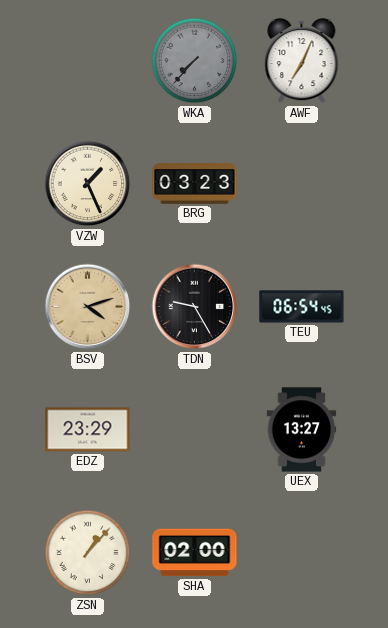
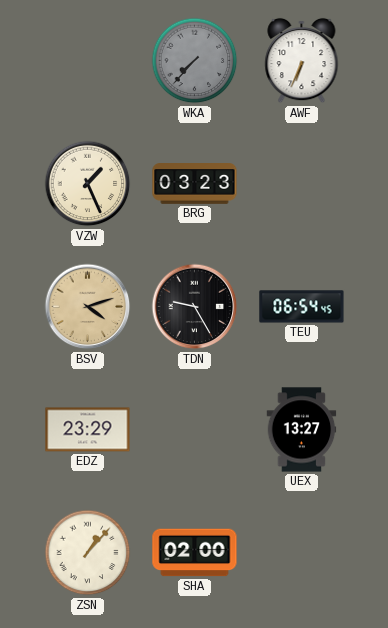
AWF: 7:04 -> 6:34 (302, 61)
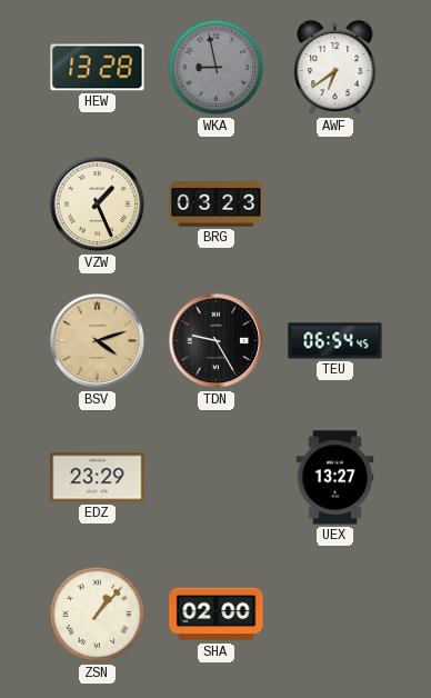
HEW: none -> 13:28 (98, 68)
WKA: 7:37 -> 8:58 (217, 68)
AWF: 6:34 -> 6:39 (335, 68)
